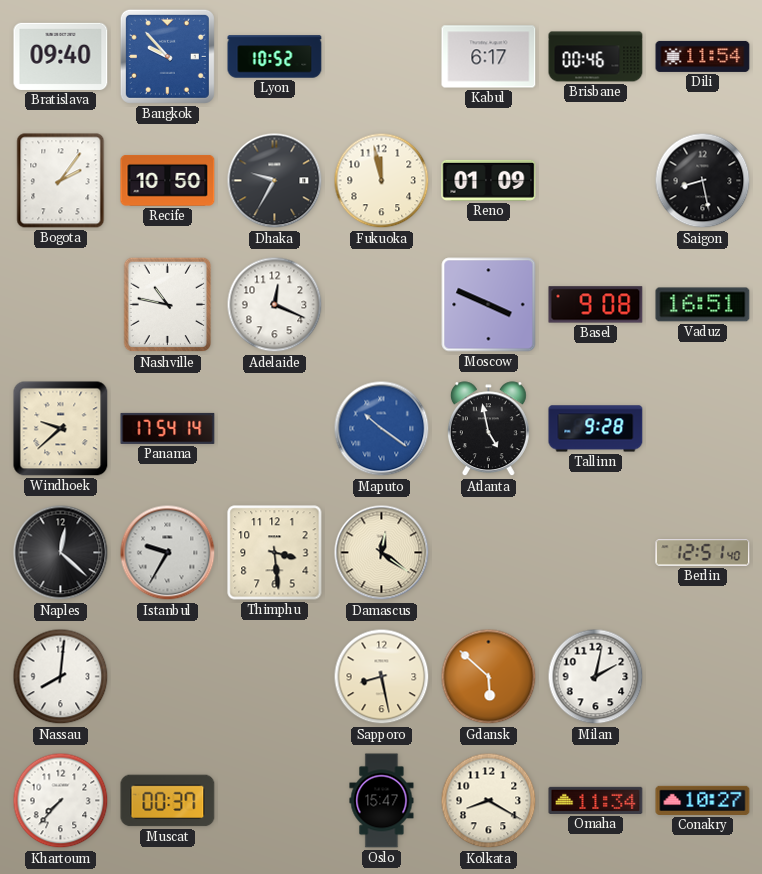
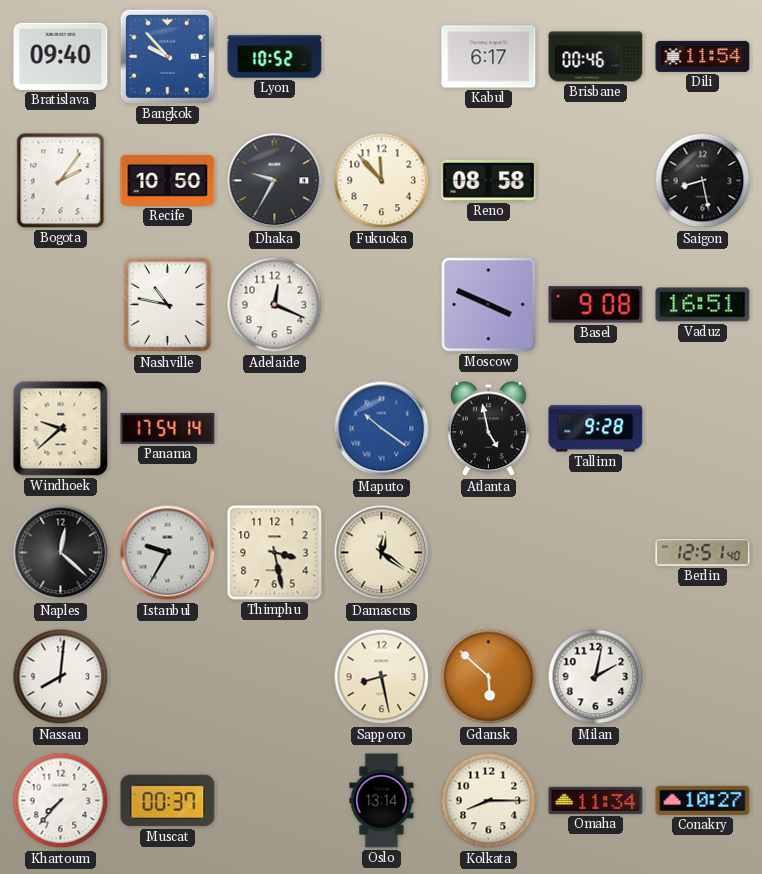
Fukuoka: 11:58 -> 11:53 (382, 181)
Reno: 01:09 -> 08:58 (489, 180)
Thimphu: 3:29 -> 3:28 (275, 553)
Oslo: 15:47 -> 13:14 (382, 801)
Kolkata: 8:20 -> 8:15 (489, 801)
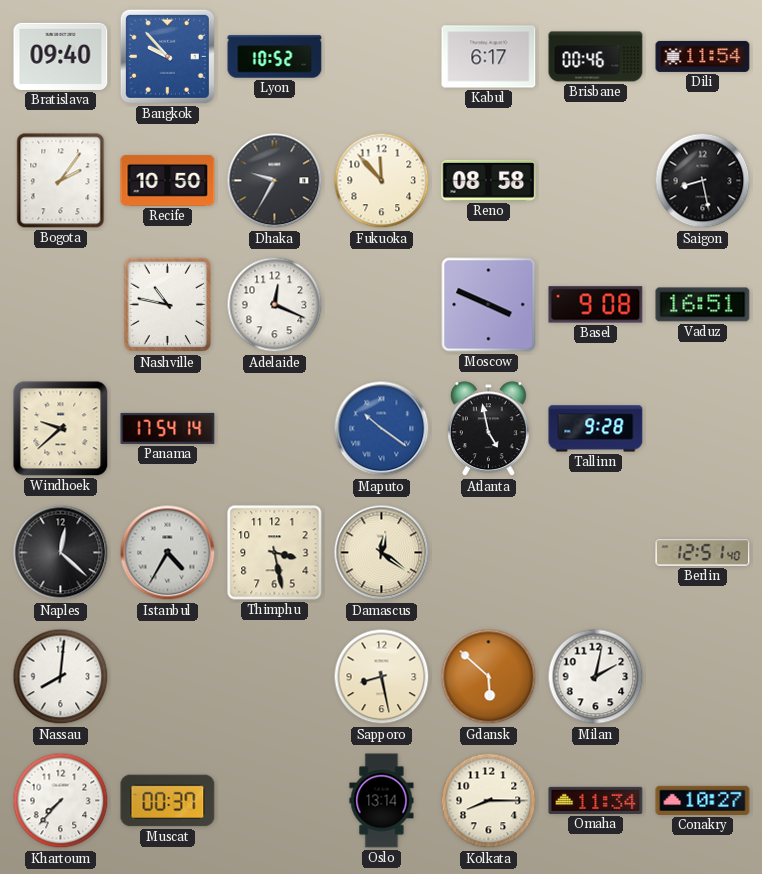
Istanbul: 9:35 -> 4:35 (168, 553)
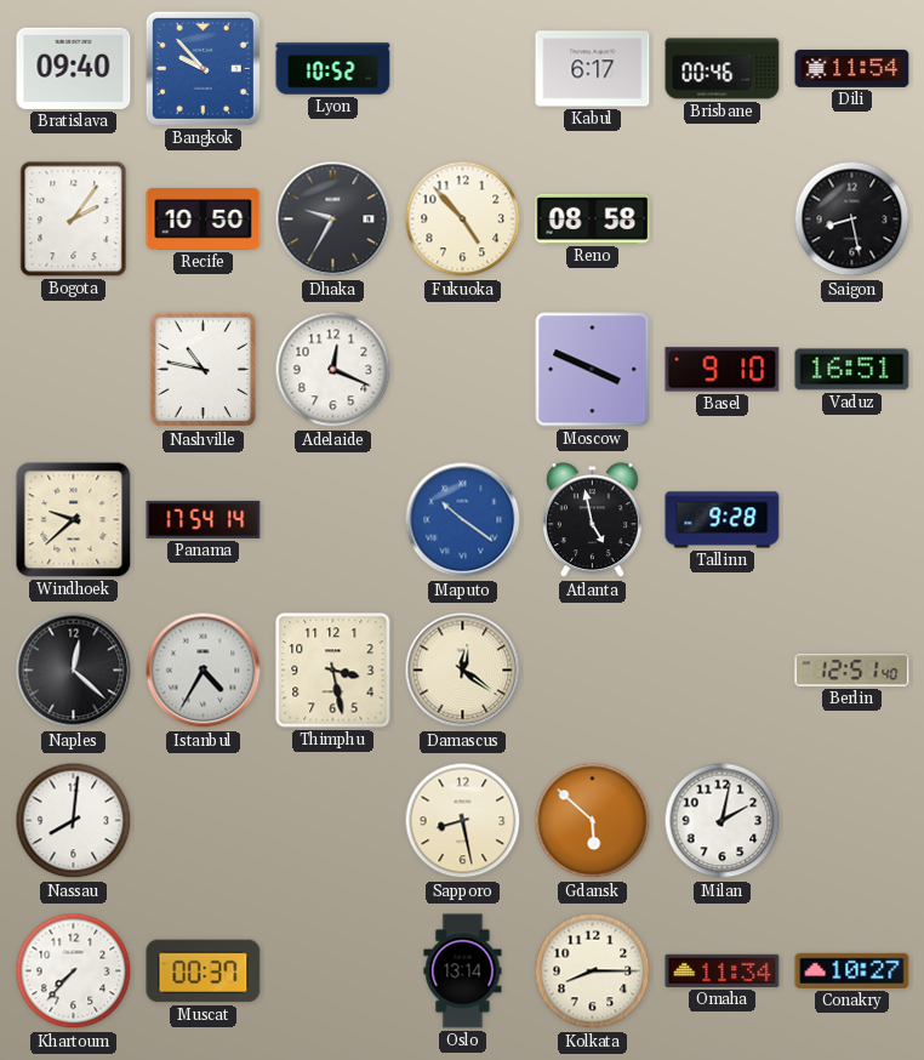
Fukuoka: 11:53 -> 4:53 (463, 220)
Basel: 9:08 -> 9:10 (723, 370)
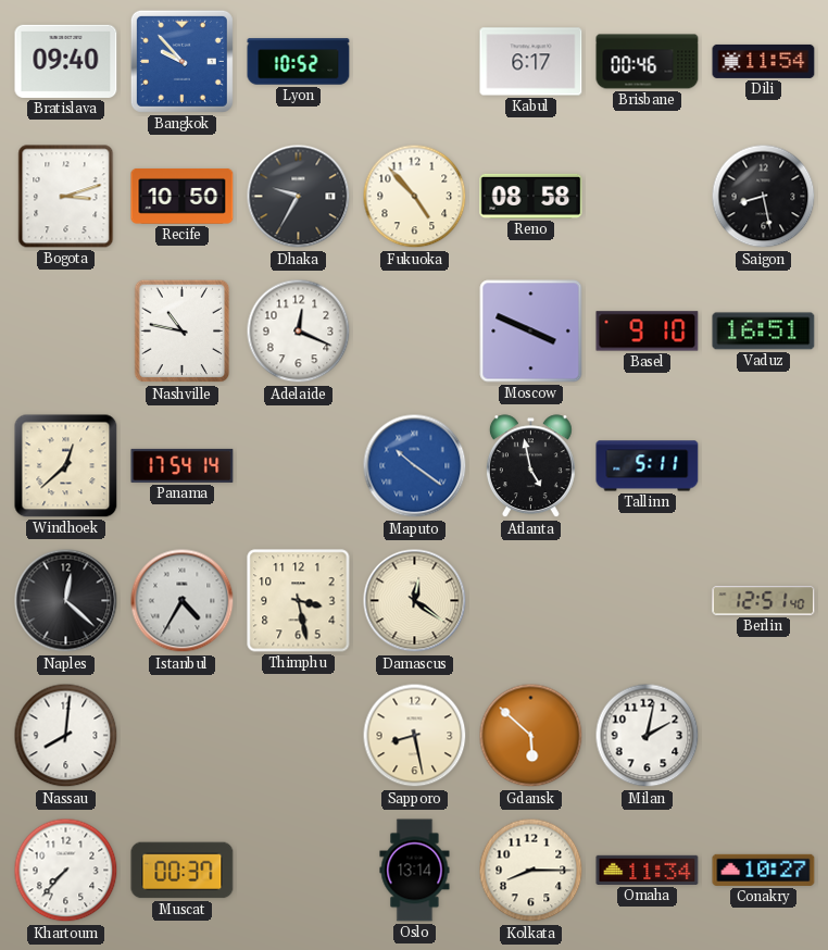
Bogota: 2:06 -> 3:12 (66, 197)
Windhoek: 9:38 -> 12:38 (66, 466)
Tallinn: 9:28 -> 5:11 (648, 466)
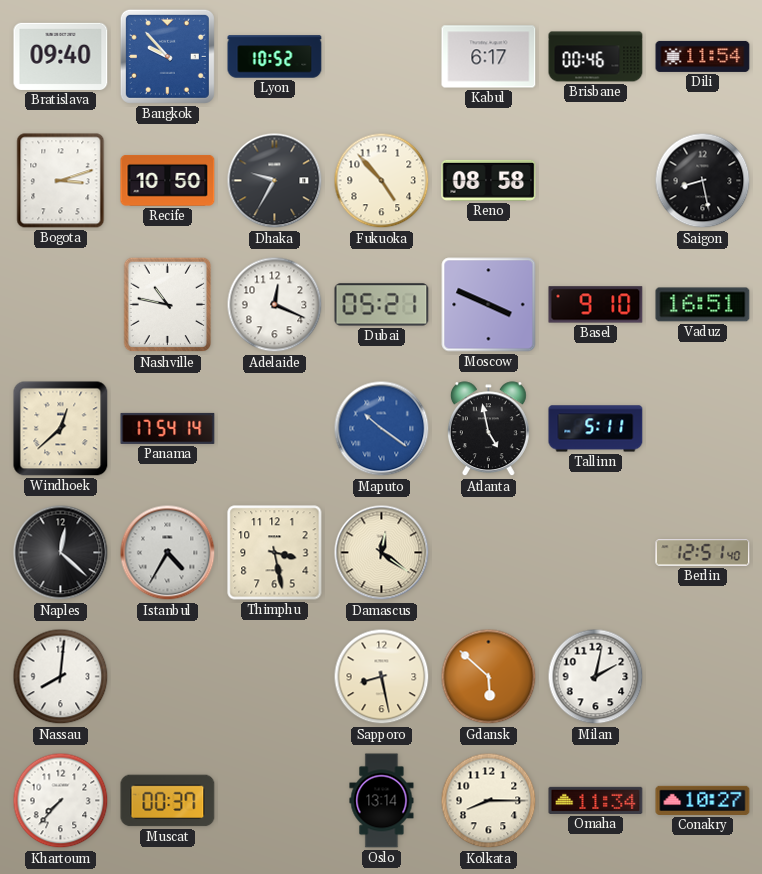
Dubai: none -> 05:21 (382, 305)
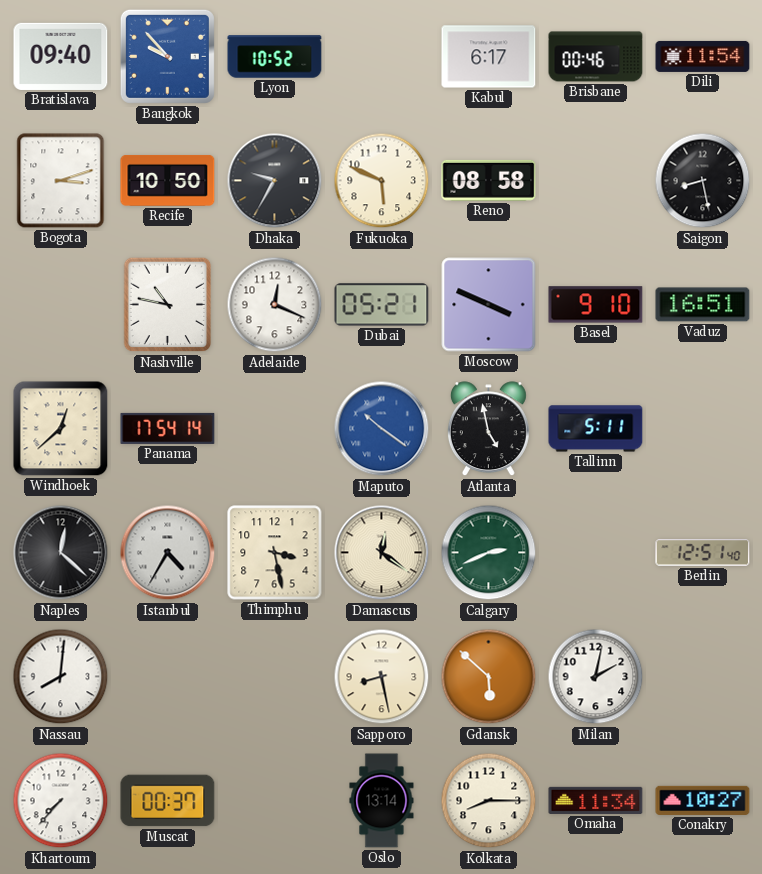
Fukuoka: 4:53 -> 5:49 (382, 181)
Calgary: none -> 2:41 (489, 553)
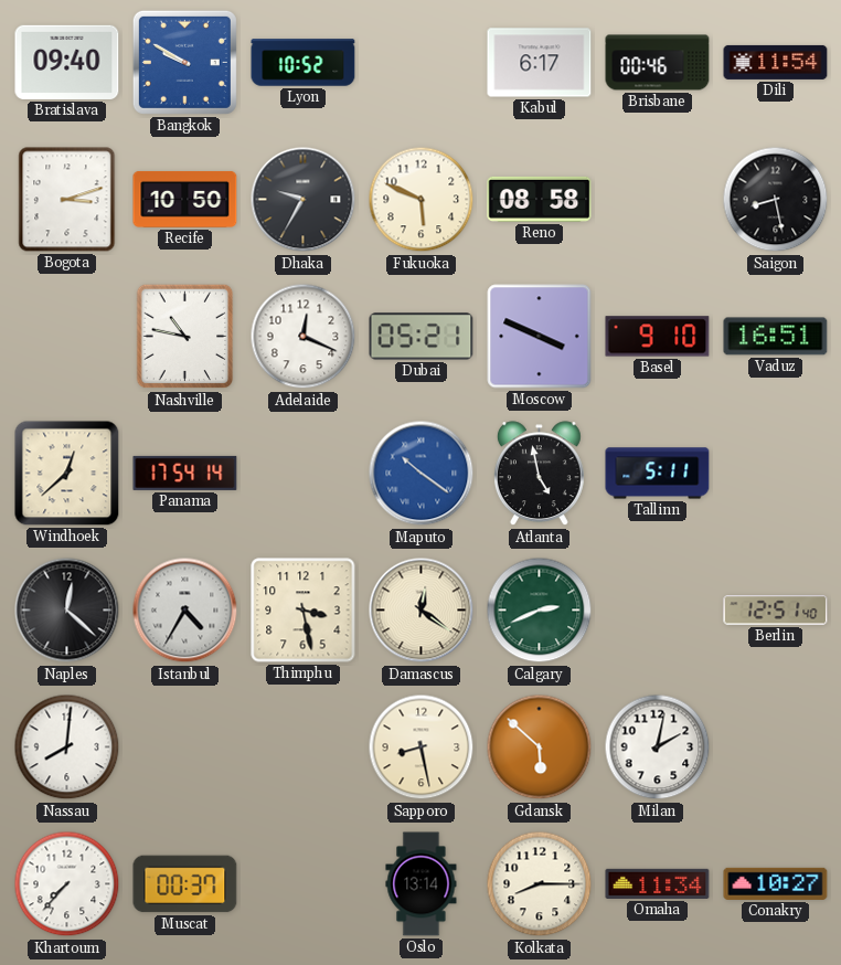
Bangkok: 9:53 -> 9:50 (184, 62)
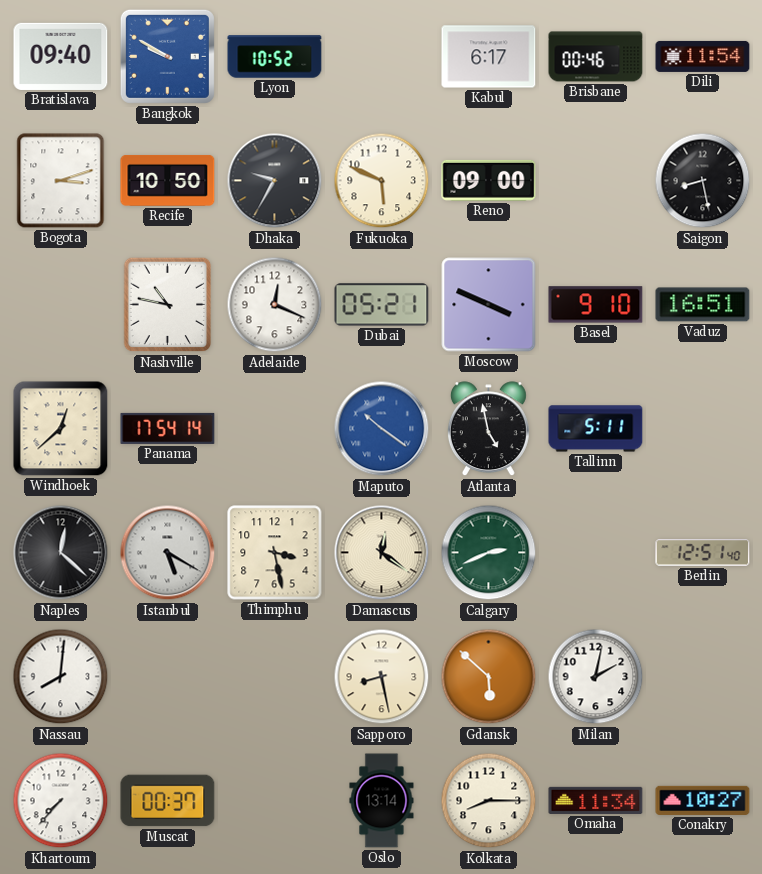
Reno: 08:58 -> 09:00 (489, 180)
Istanbul: 4:35 -> 5:20 (168, 553)
